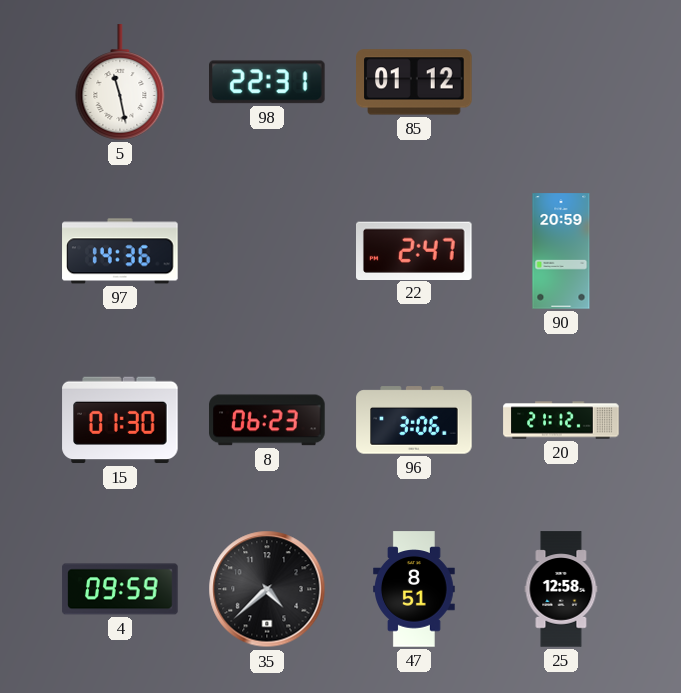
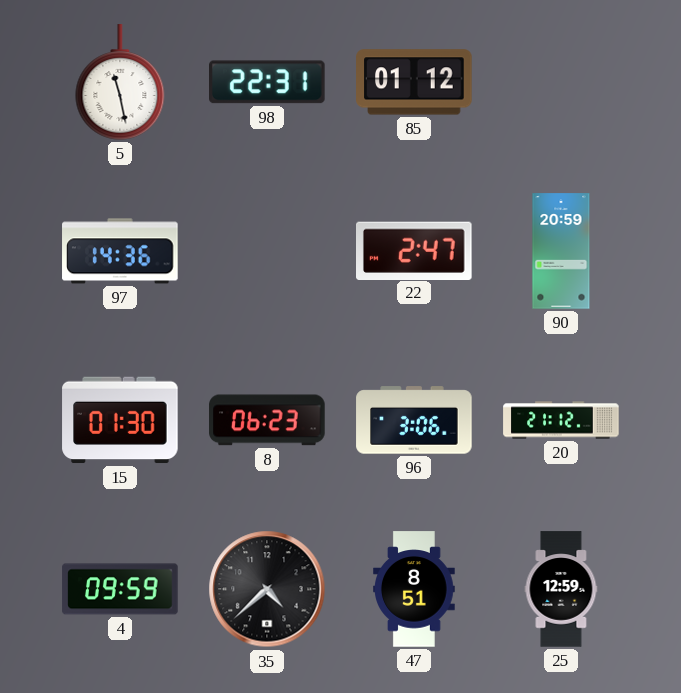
25: 12:58 -> 12:59 (561, 589)
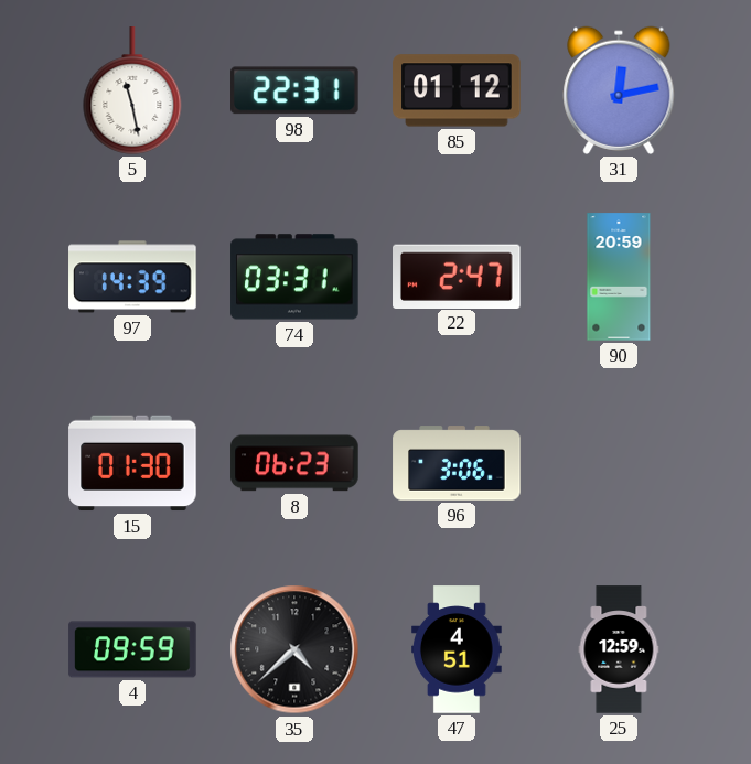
31: none -> 12:13 (619, 90)
97: 14:36 -> 14:39 (132, 277)
74: none -> 03:31 (294, 277)
20: 21:12 -> none (561, 420)
47: 8:51 -> 4:51 (458, 649)
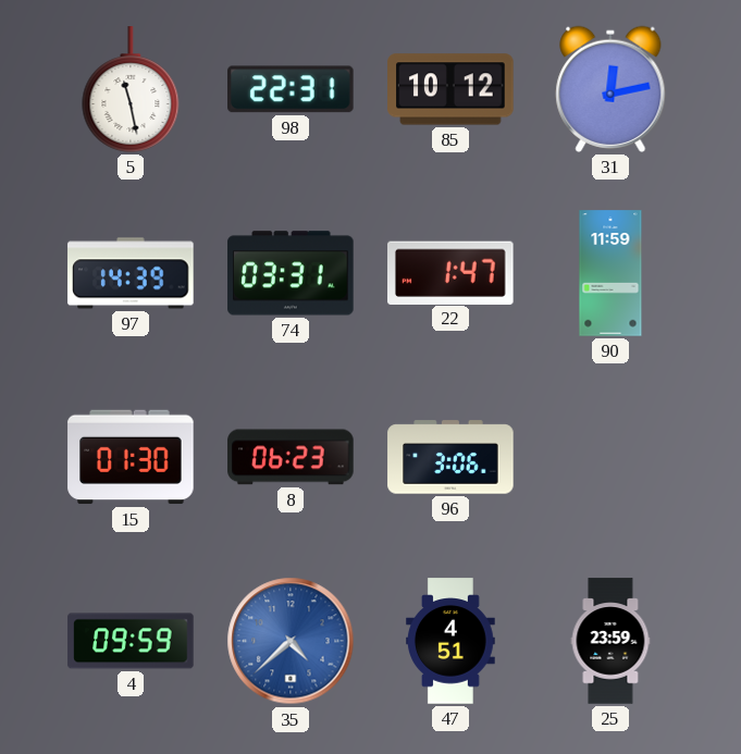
85: 01:12 -> 10:12 (450, 89)
22: 2:47 -> 1:47 (452, 272)
90: 20:59 -> 11:59 (610, 273)
35 dial: black -> blue (291, 641)
25: 12:59 -> 23:59 (610, 641)
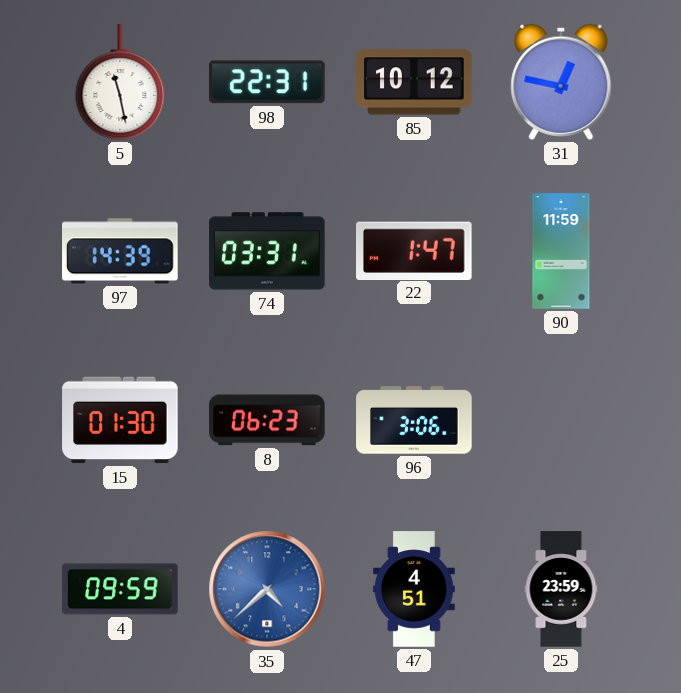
31: 12:13 -> 12:47 (561, 82)
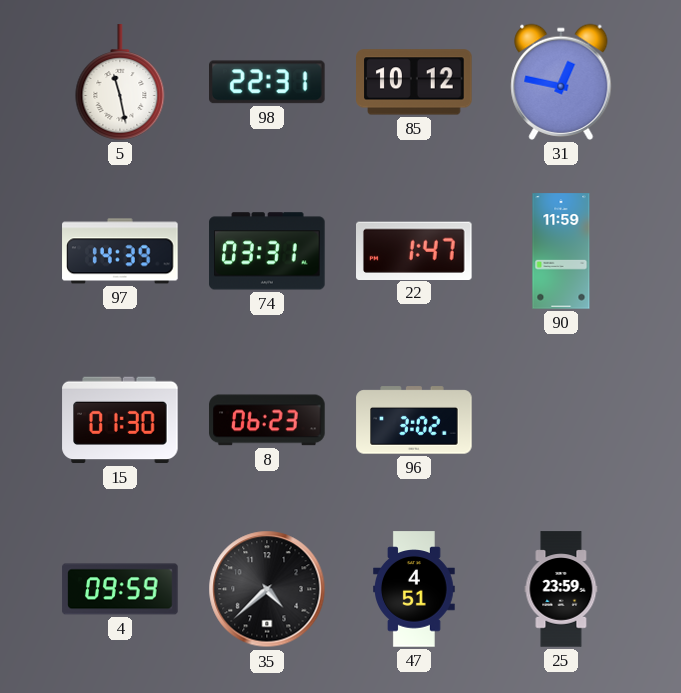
96: 3:06 -> 3:02 (414, 420)
35 dial: blue -> black (267, 589)
